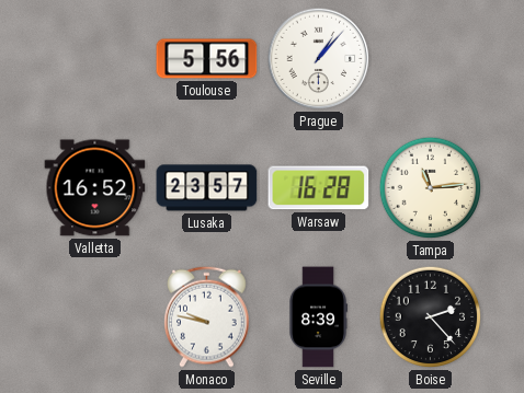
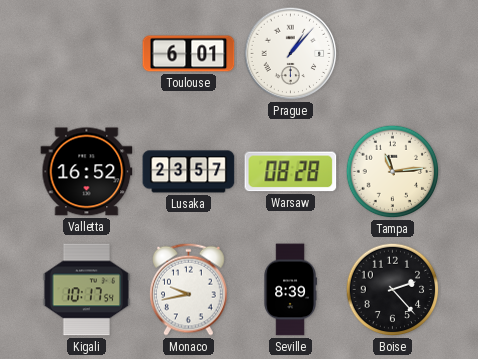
Toulouse: 5:56 -> 6:01 (189, 54)
Warsaw: 16:28 -> 08:28 (291, 172)
Kigali: none -> 10:17 (87, 290)
Monaco: 9:47 -> 9:43 (189, 289)
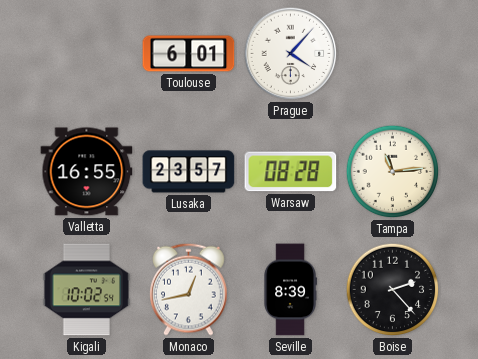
Prague: 1:07 -> 4:07 (291, 54)
Valletta: 16:52 -> 16:55 (87, 172)
Kigali: 10:17 -> 10:02 (87, 290)
Monaco: 9:43 -> 12:43 (189, 289)
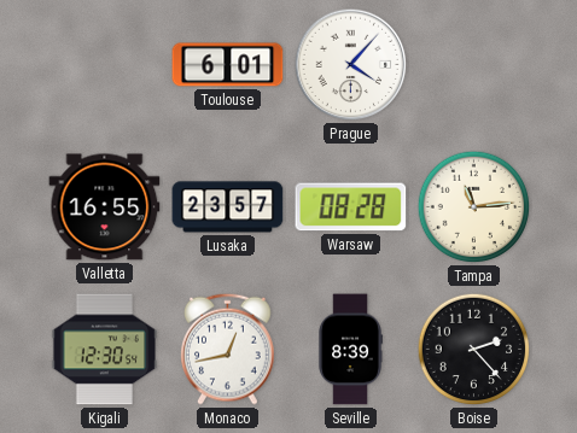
Kigali: 10:02 -> 12:30 (105, 350)
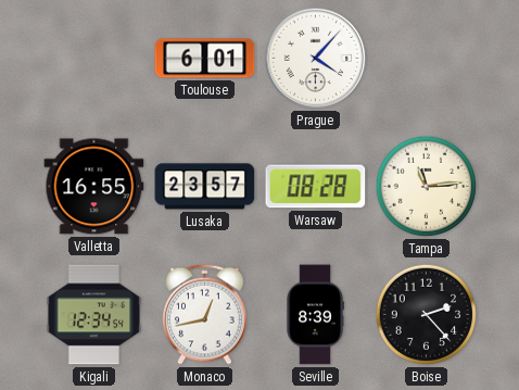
Kigali: 12:30 -> 12:34 (94, 315)
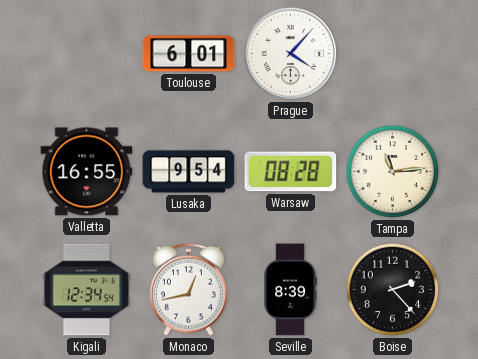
Lusaka: 23:57 -> 9:54 (189, 172)
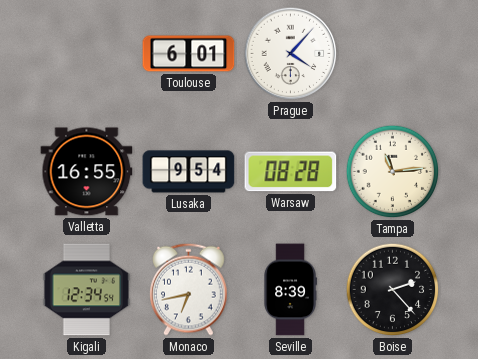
Monaco: 12:43 -> 6:43 (189, 289)
